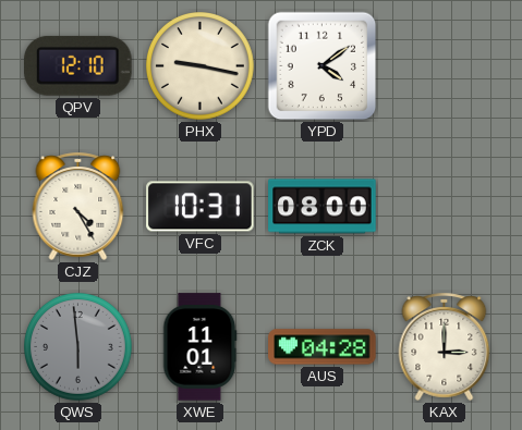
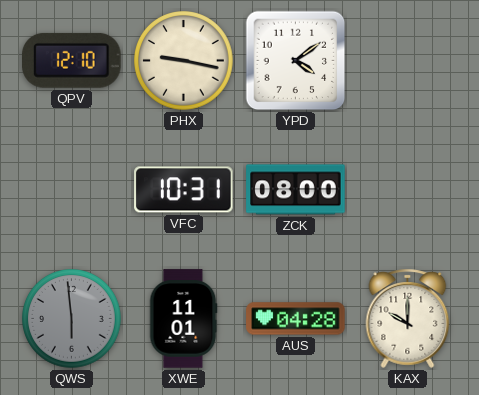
CJZ: 4:25 -> none (78, 206)
KAX: 3:00 -> 10:00 (408, 318)
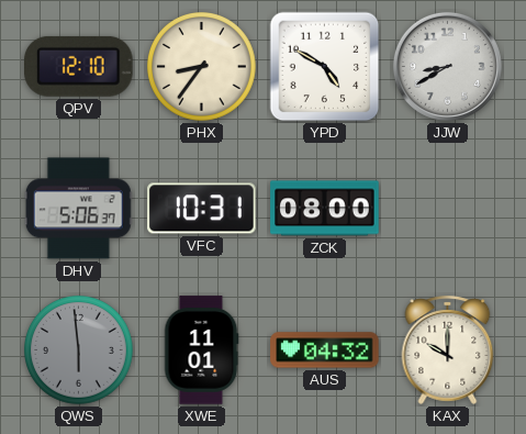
PHX: 9:17 -> 8:36 (202, 67)
YPD: 4:09 -> 4:50 (325, 67)
JJW: none -> 8:40 (447, 66)
DHV: none -> 5:06 (78, 209)
AUS: 04:28 -> 04:32 (325, 350)
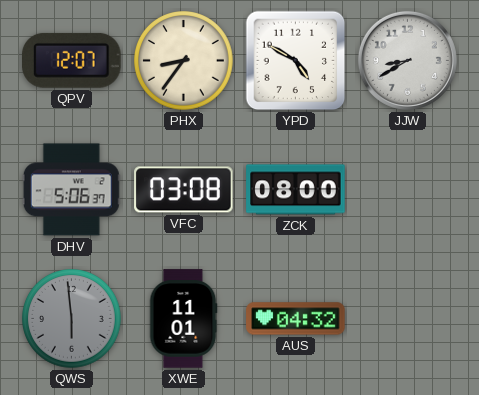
QPV: 12:10 -> 12:07 (72, 60)
VFC: 10:31 -> 03:08 (184, 190)
KAX: 10:00 -> none (448, 349)
